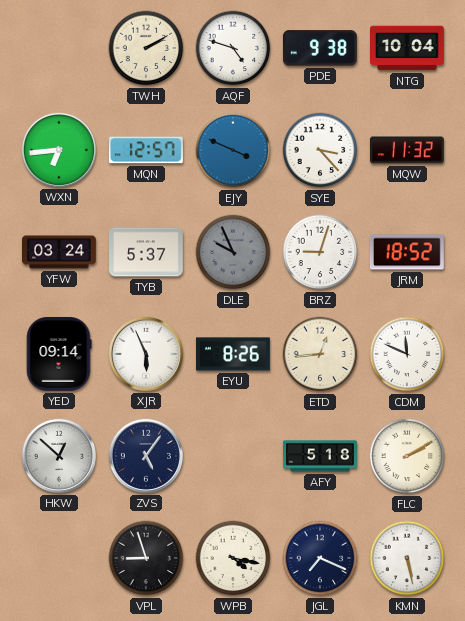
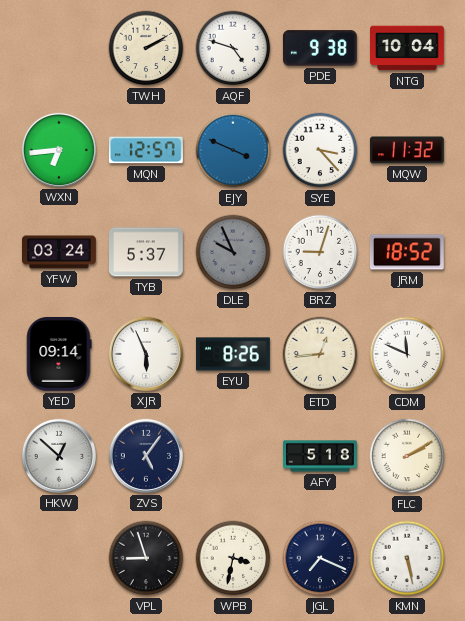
WPB: 4:17 -> 3:32 (233, 558)
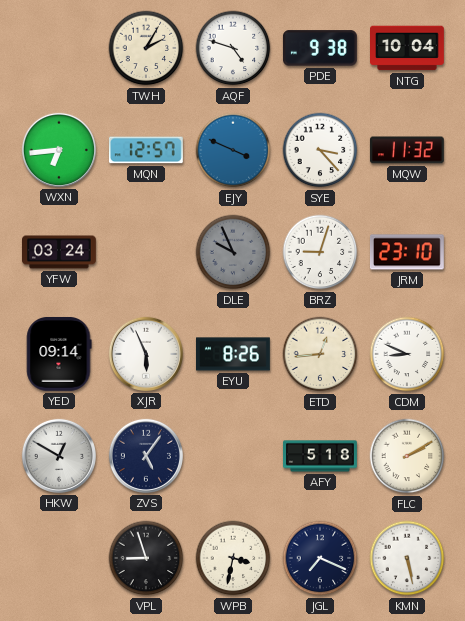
TWH: 2:10 -> 2:05 (146, 48)
TYB: 5:37 -> none (147, 252)
JRM: 18:52 -> 23:10 (407, 252)
CDM: 11:49 -> 8:49 (407, 354)
HKW: 12:52 -> 12:50 (59, 456)
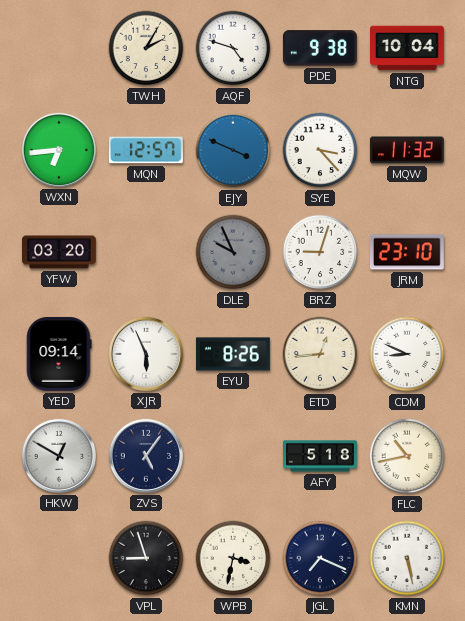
YFW: 03:24 -> 03:20 (60, 252)
FLC: 2:10 -> 10:43 (407, 456)
